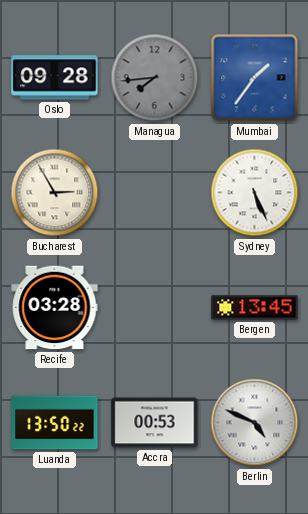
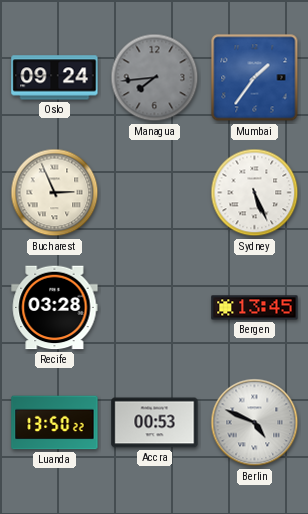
Oslo: 09:28 -> 09:24 (55, 78)
Bucharest: 2:55 -> 2:56 (55, 193)
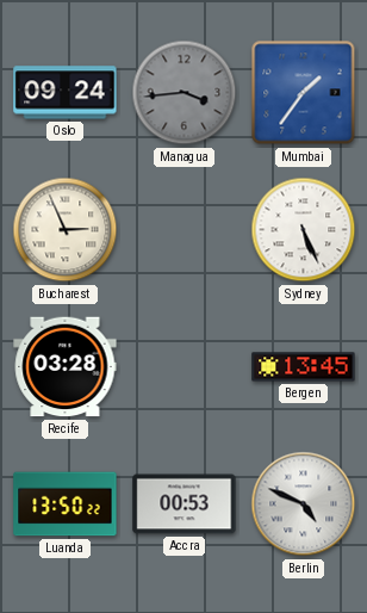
Managua: 7:44 -> 3:44 (185, 93)
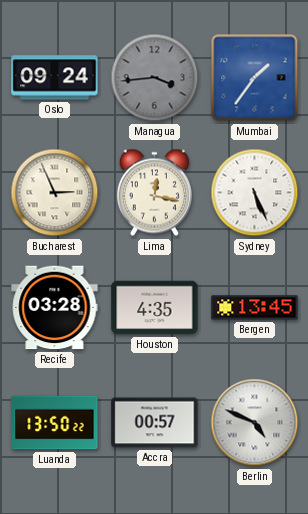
Lima: none -> 12:17 (154, 193)
Houston: none -> 4:35 (155, 308)
Accra: 00:53 -> 00:57 (155, 423)
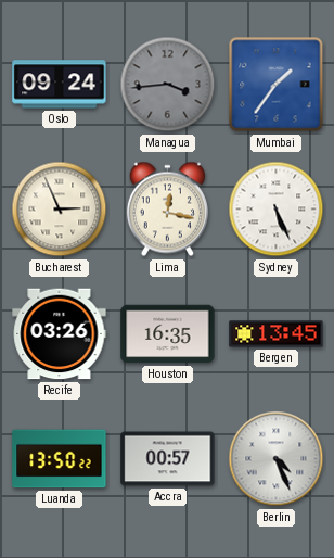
Recife: 03:28 -> 03:26 (60, 334)
Houston: 4:35 -> 16:35 (168, 334)
Berlin: 4:49 -> 4:26 (277, 459)
